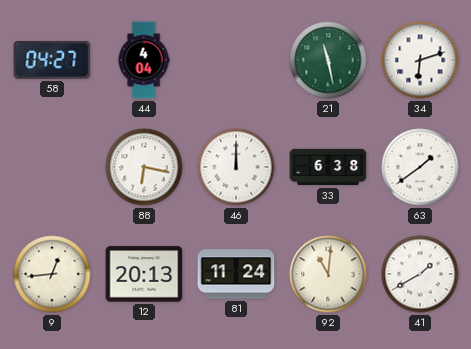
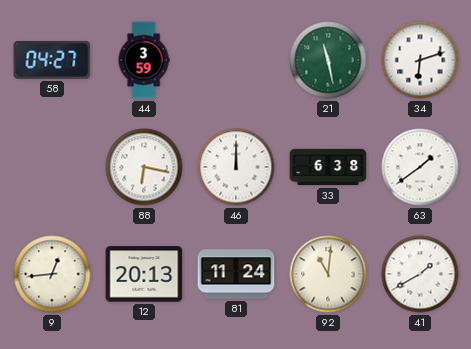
44: 4:04 -> 3:59 (144, 60)
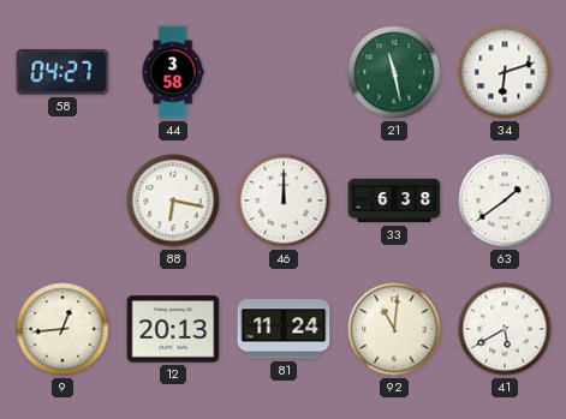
44: 3:59 -> 3:58 (173, 72)
41: 1:40 -> 5:40 (505, 329)
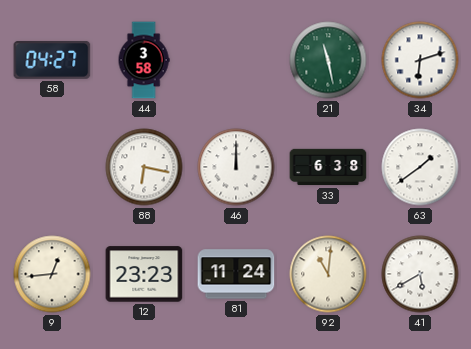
12: 20:13 -> 23:23 (144, 274)
